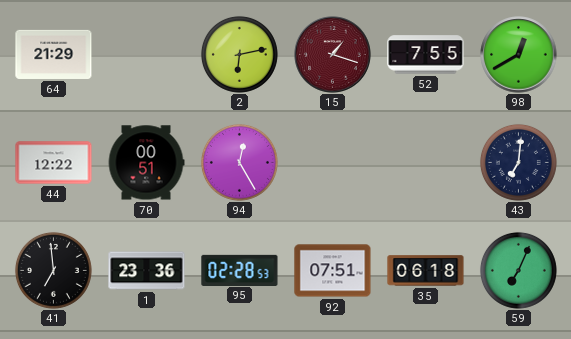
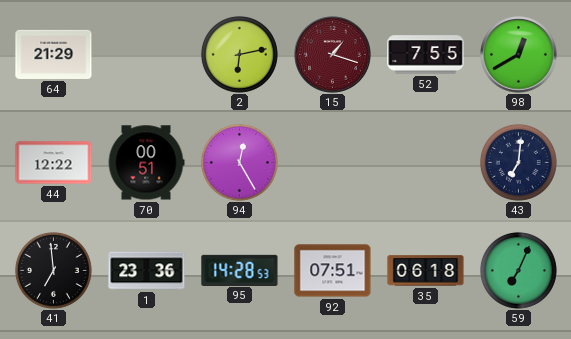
95: 02:28 -> 14:28 (240, 270)
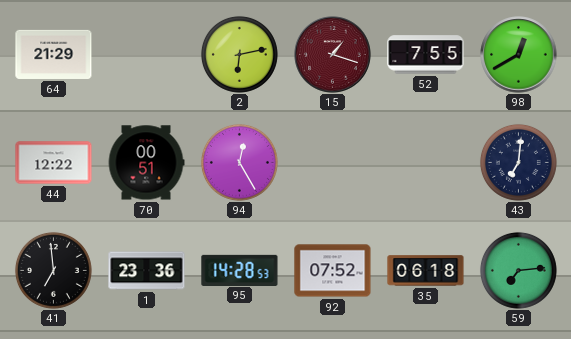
92: 07:51 -> 07:52 (333, 271)
59: 7:04 -> 7:14 (518, 270)
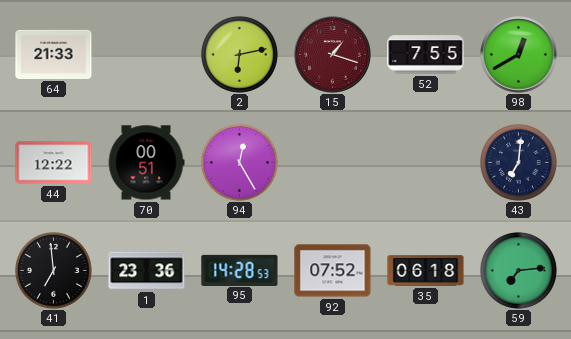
64: 21:29 -> 21:33 (54, 54)
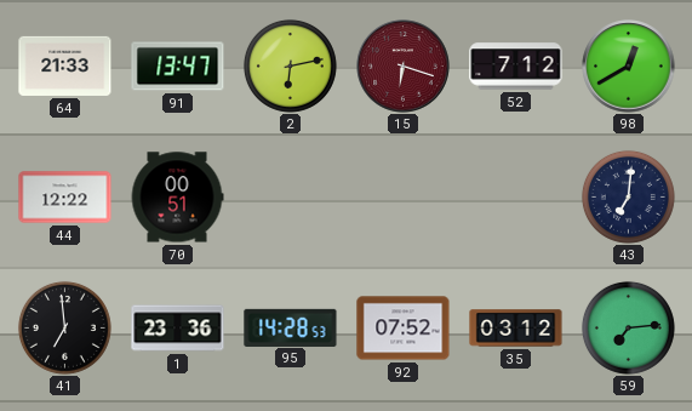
91: none -> 13:47 (178, 67)
15: 1:18 -> 6:18 (404, 67)
52: 7:55 -> 7:12 (516, 67)
94: 12:25 -> none (239, 162)
35: 06:18 -> 03:12 (516, 329)
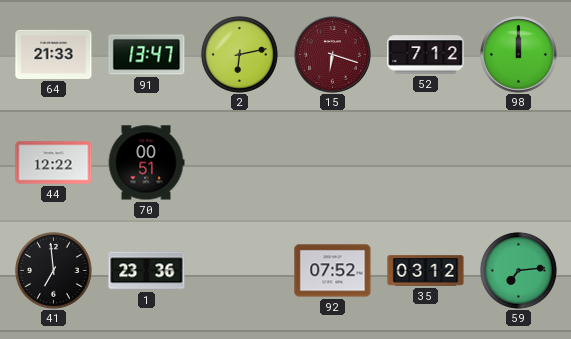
98: 12:40 -> 12:00 (519, 55)
43: 7:01 -> none (628, 196)
95: 14:28 -> none (291, 327)
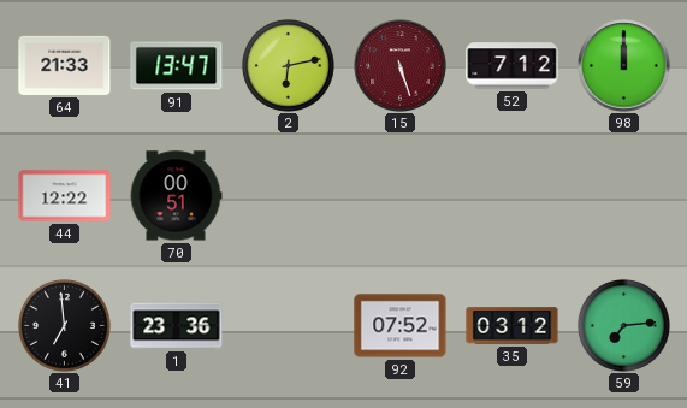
15: 6:18 -> 5:27 (401, 66)
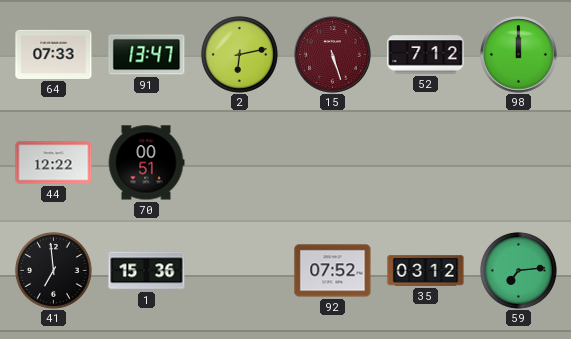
64: 21:33 -> 07:33 (54, 54)
1: 23:36 -> 15:36 (147, 271)
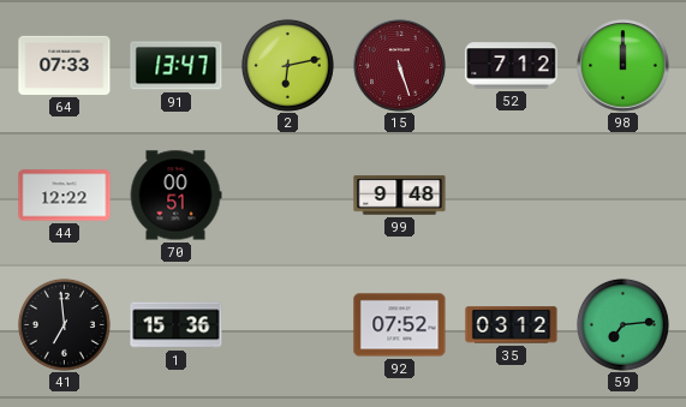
99: none -> 9:48 (400, 196)
